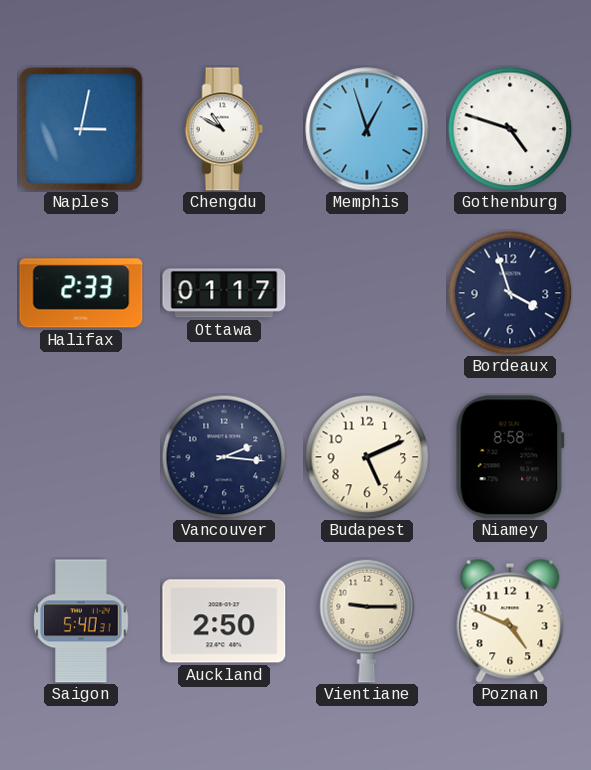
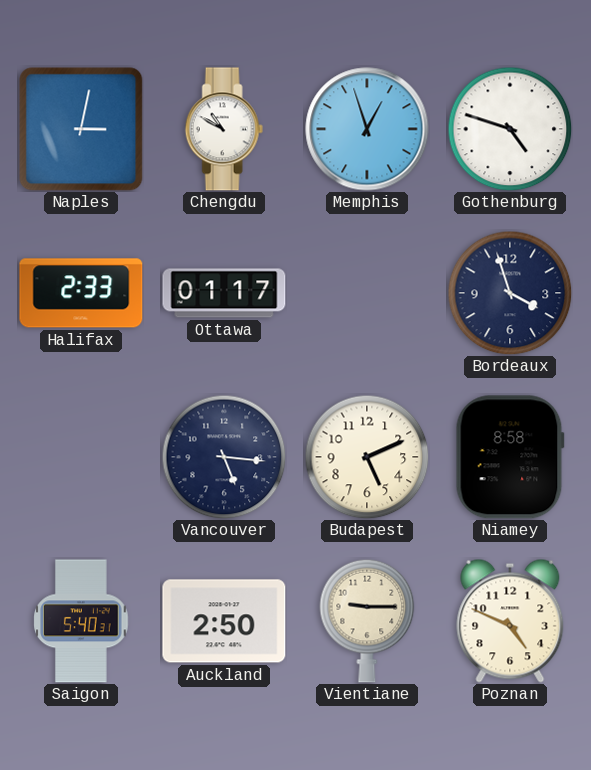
Vancouver: 2:16 -> 5:16 (224, 457)
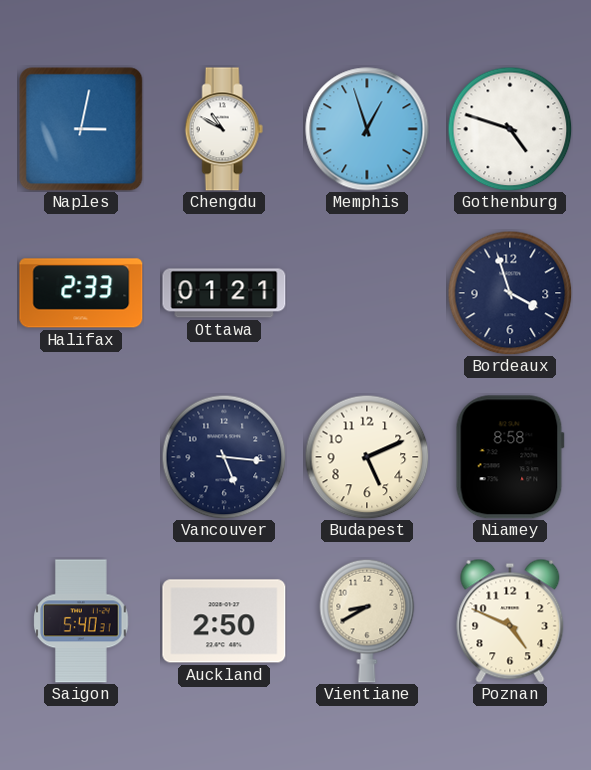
Ottawa: 01:17 -> 01:21 (224, 293)
Vientiane: 9:15 -> 8:40 (367, 621)
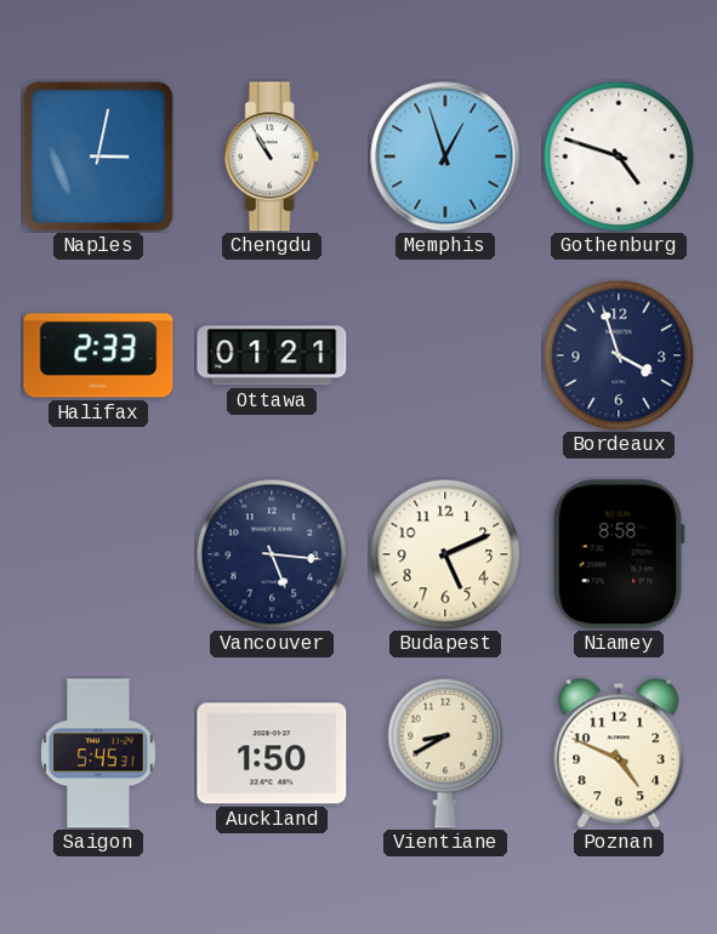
Chengdu: 10:50 -> 10:55 (272, 156)
Saigon: 5:40 -> 5:45 (98, 753)
Auckland: 2:50 -> 1:50 (272, 753)
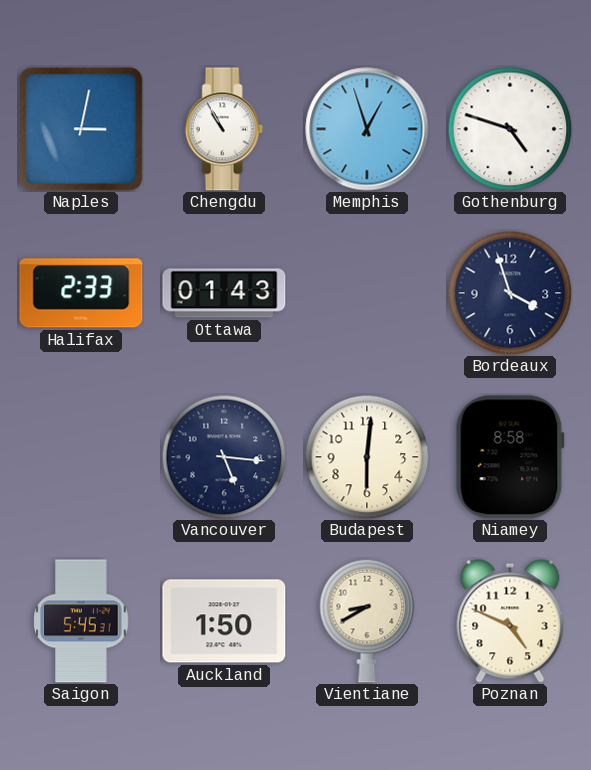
Ottawa: 01:21 -> 01:43 (224, 293)
Budapest: 5:11 -> 6:01 (367, 457)
